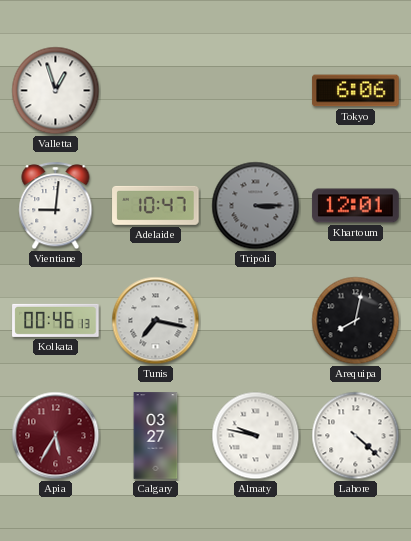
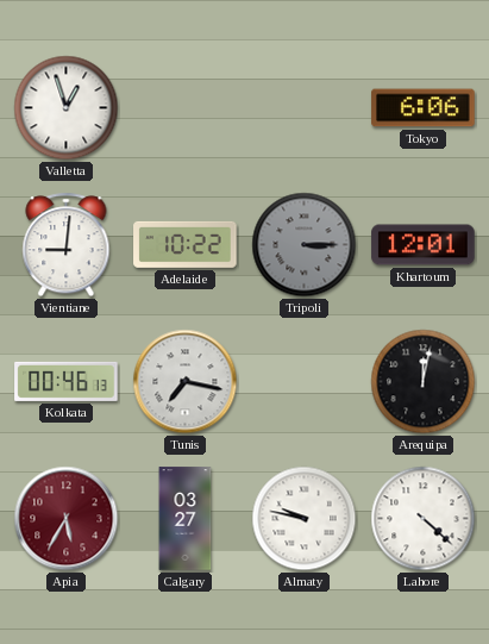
Adelaide: 10:47 -> 10:22 (186, 244)
Arequipa: 8:02 -> 12:02 (424, 382)
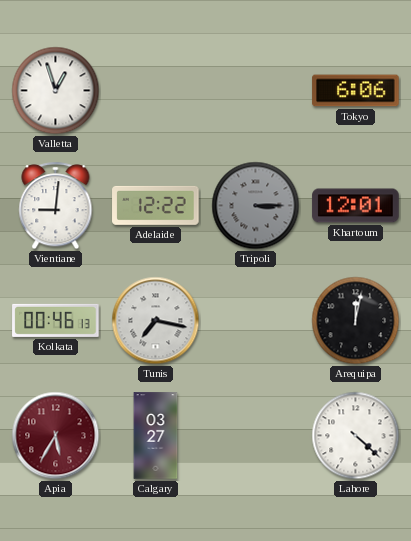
Adelaide: 10:22 -> 12:22 (156, 205)
Almaty: 9:47 -> none (305, 519)
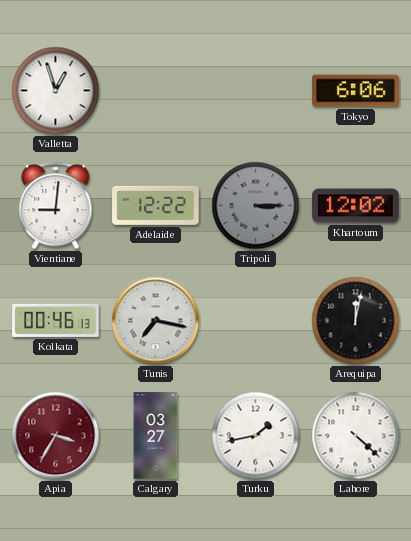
Khartoum: 12:01 -> 12:02 (356, 206)
Apia: 5:35 -> 3:35 (56, 436)
Turku: none -> 1:43 (256, 436)
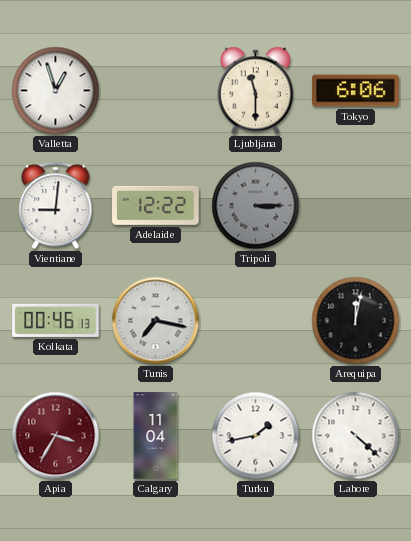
Ljubljana: none -> 11:30 (256, 91)
Khartoum: 12:02 -> none (356, 206)
Calgary: 03:27 -> 11:04 (156, 436)
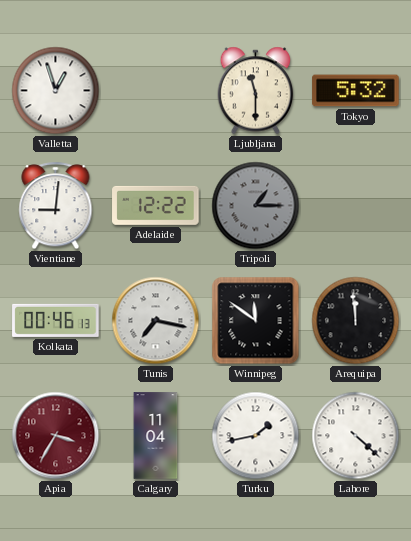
Tokyo: 6:06 -> 5:32 (356, 91)
Tripoli: 3:15 -> 1:15 (256, 206)
Winnipeg: none -> 11:51 (256, 321)
Arequipa: 12:02 -> 11:59 (356, 321)
